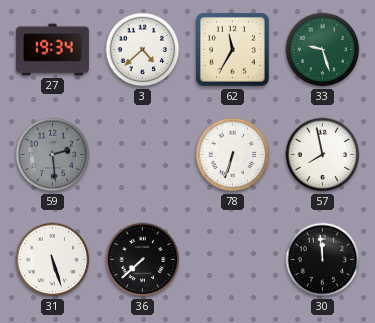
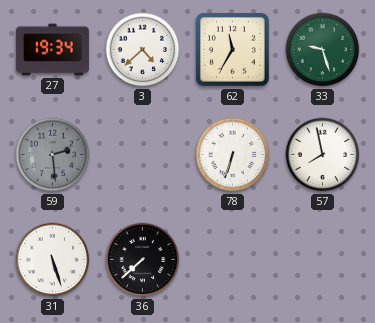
30: 11:59 -> none (323, 260)
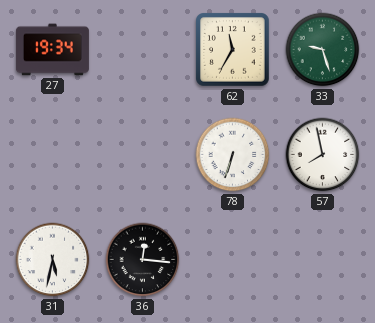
3: 4:38 -> none (143, 50)
59: 2:29 -> none (53, 155)
31: 5:27 -> 5:32 (53, 260)
36: 7:38 -> 12:16 (143, 260)
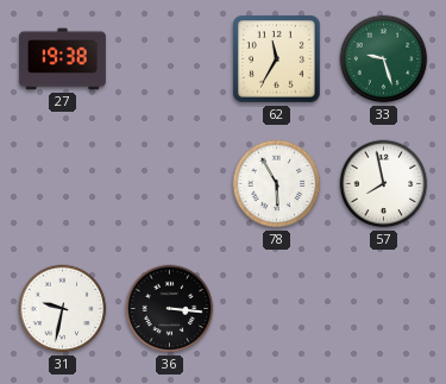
27: 19:34 -> 19:38 (62, 59)
78: 6:33 -> 5:55 (277, 184)
31: 5:32 -> 9:32 (63, 309)
36: 12:16 -> 3:16 (170, 309)
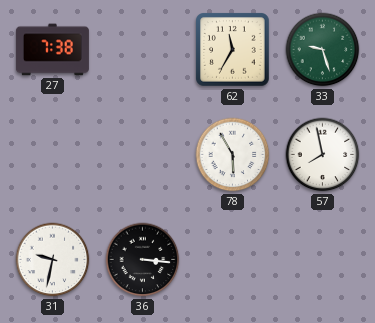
27: 19:38 -> 7:38 (52, 50)
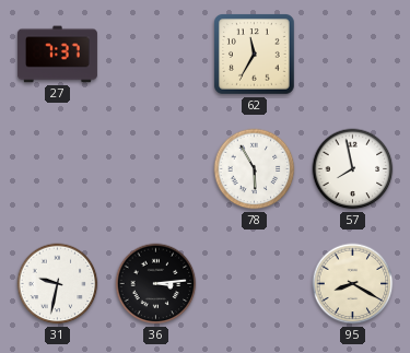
27: 7:38 -> 7:37 (57, 55)
33: 9:27 -> none (323, 50)
36: 3:16 -> 3:14 (156, 284)
95: none -> 8:20 (353, 284)
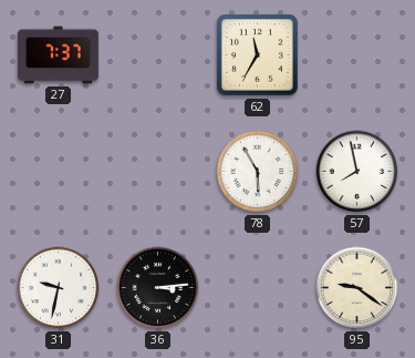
95: 8:20 -> 9:21 (357, 288)
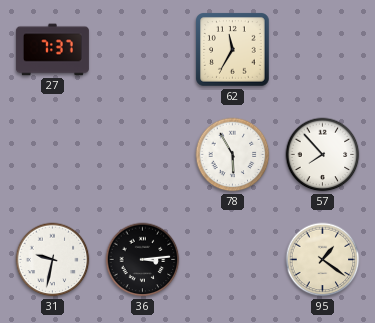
57: 7:58 -> 7:53 (323, 155)
95: 9:21 -> 1:21 (323, 260)
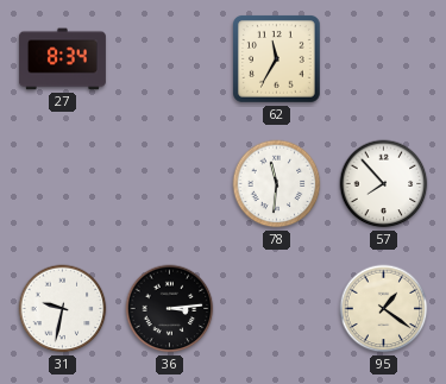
27: 7:37 -> 8:34 (62, 59)
78: 5:55 -> 11:31 (277, 184)
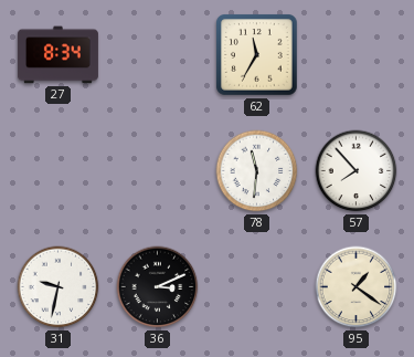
36: 3:14 -> 3:11 (158, 287)
